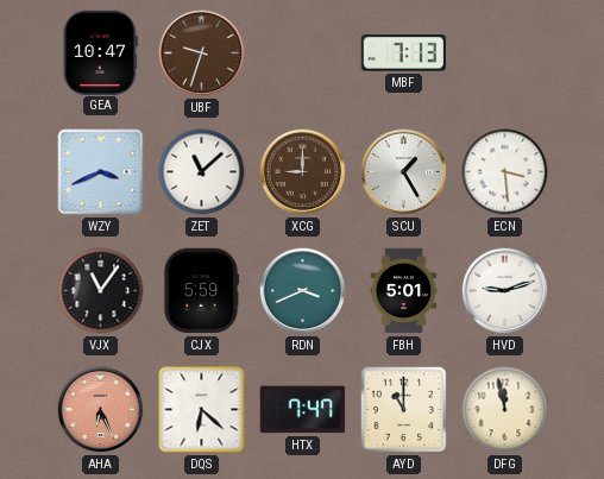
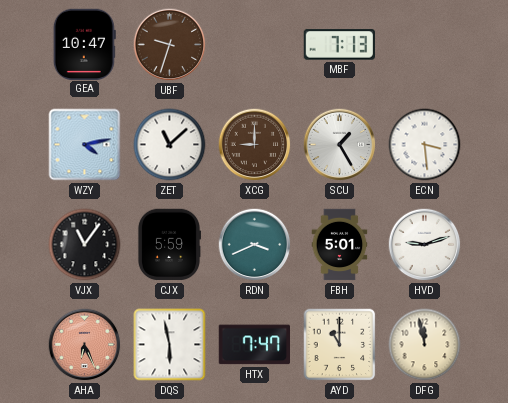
WZY: 3:41 -> 4:13 (85, 145)
DQS: 6:22 -> 5:58 (170, 345)
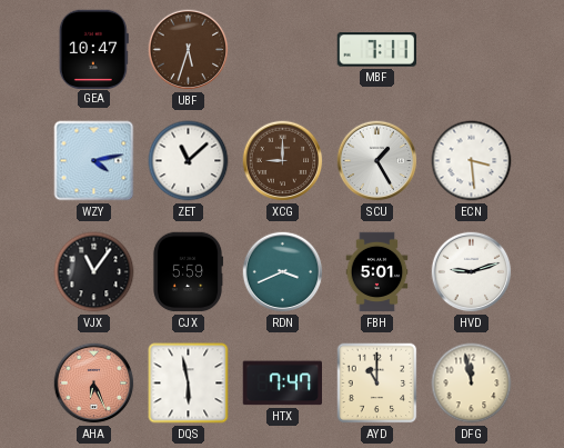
UBF: 9:33 -> 5:33 (189, 50)
MBF: 7:13 -> 7:11 (376, 50)
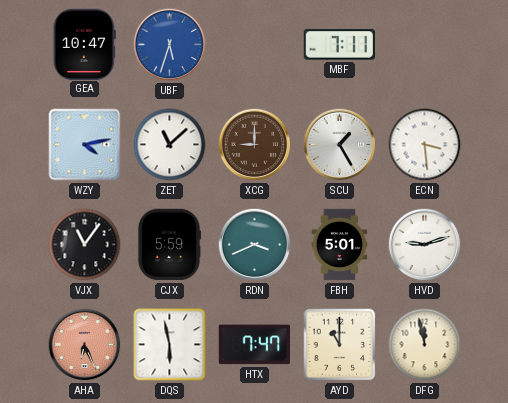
UBF dial: brown -> blue (170, 45)
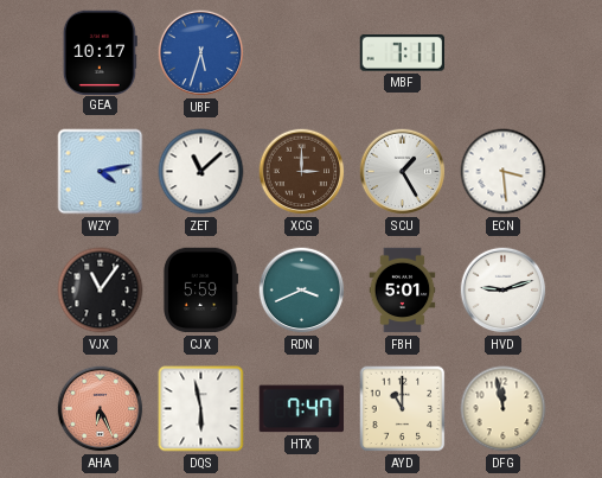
GEA: 10:47 -> 10:17 (100, 52)
XCG: 9:00 -> 3:00 (302, 172)
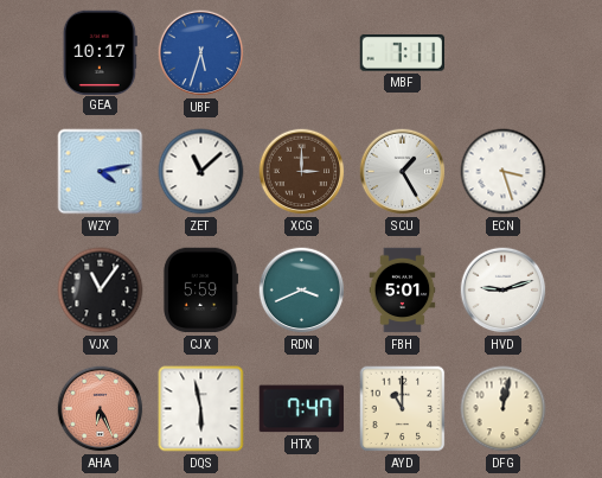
ECN: 3:29 -> 3:27 (504, 172)
DFG: 11:58 -> 12:02 (504, 409)
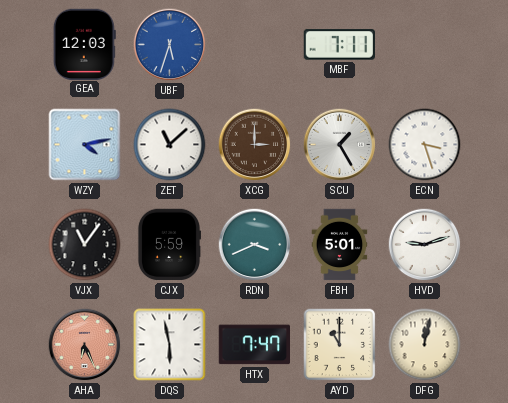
GEA: 10:17 -> 12:03 (84, 44)
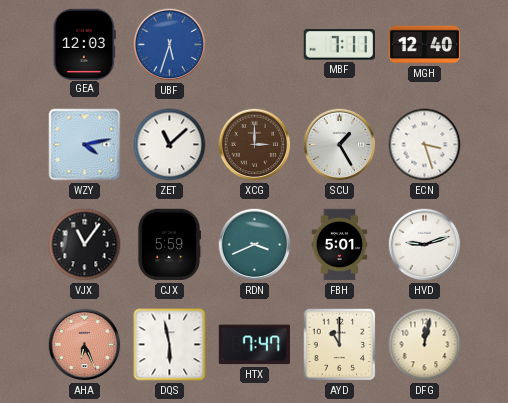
MGH: none -> 12:40 (425, 45)
